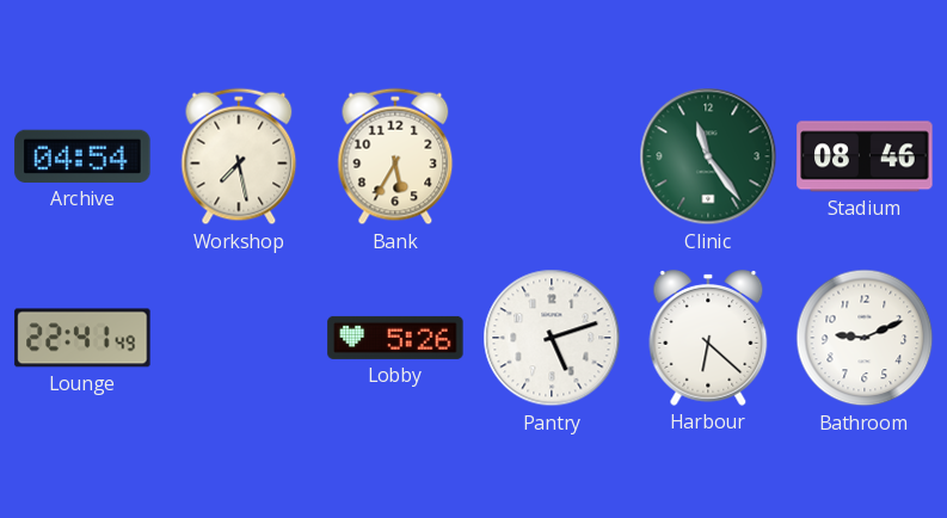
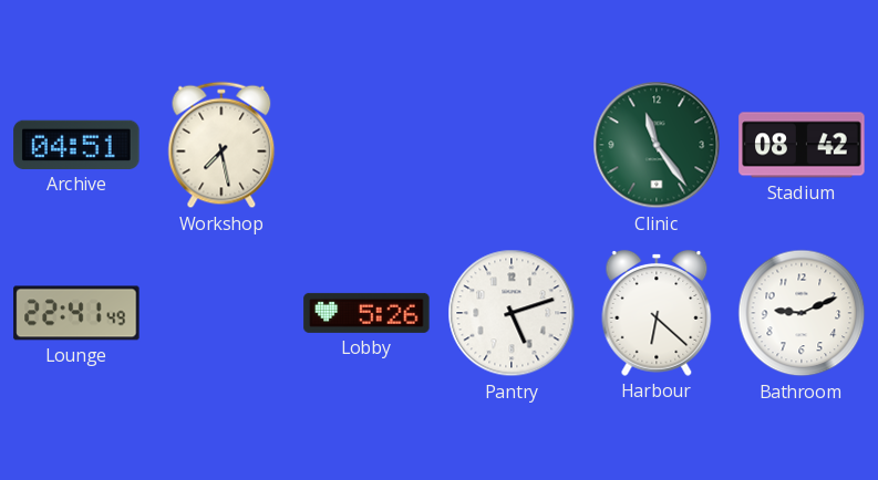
Archive: 04:54 -> 04:51 (76, 145)
Bank: 5:35 -> none (395, 156)
Stadium: 08:46 -> 08:42 (802, 145)
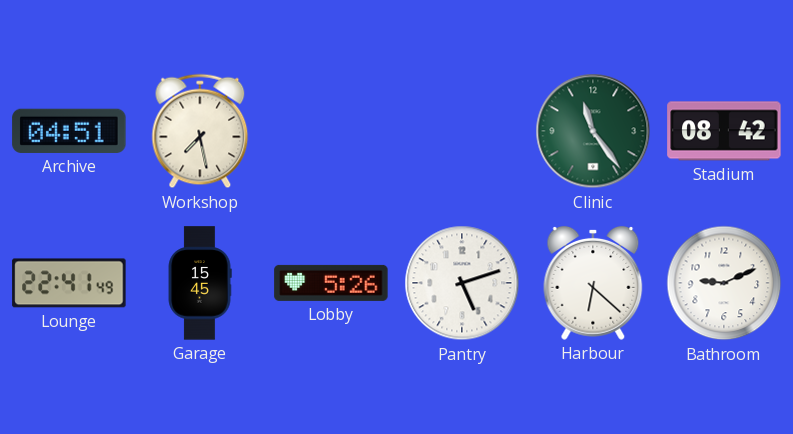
Garage: none -> 15:45 (200, 283)
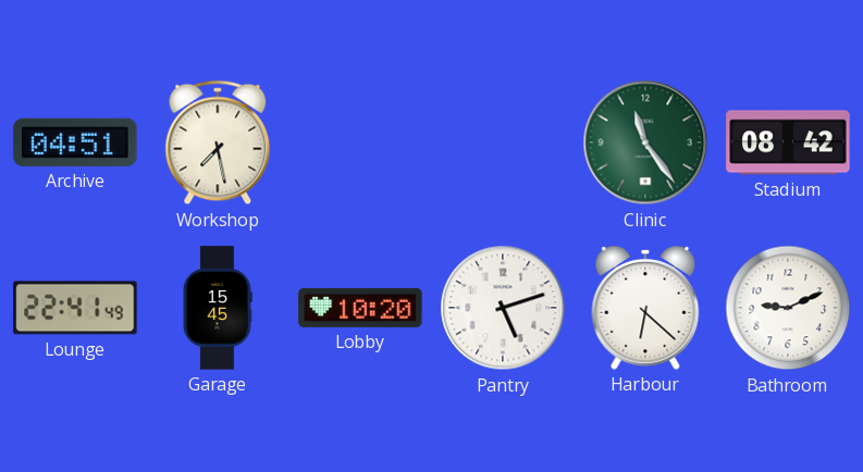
Lobby: 5:26 -> 10:20 (360, 308)
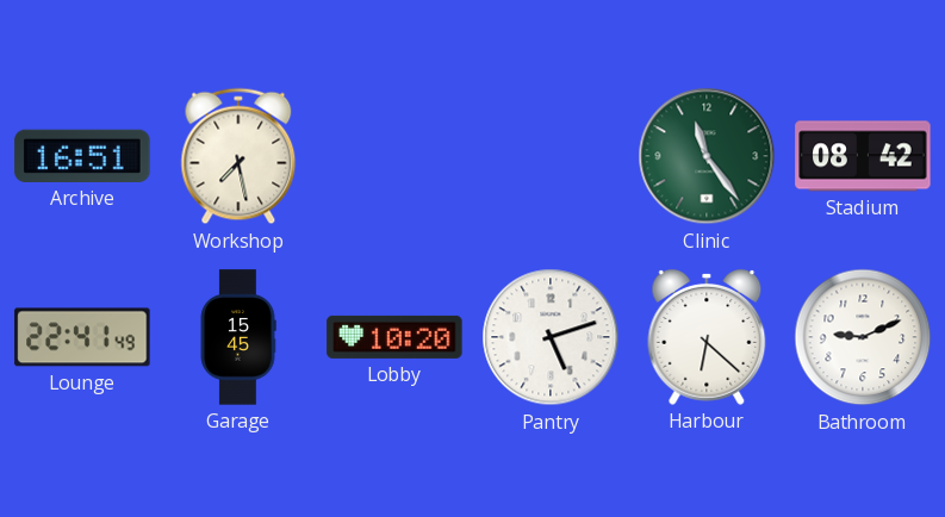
Archive: 04:51 -> 16:51 (82, 156)
